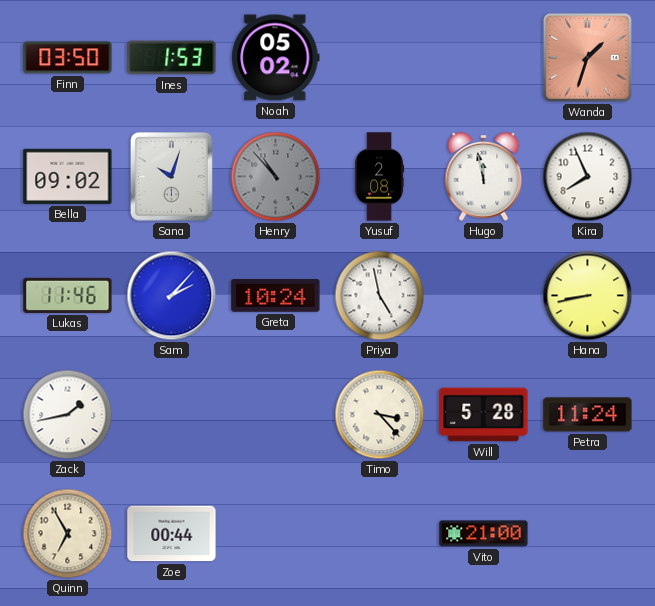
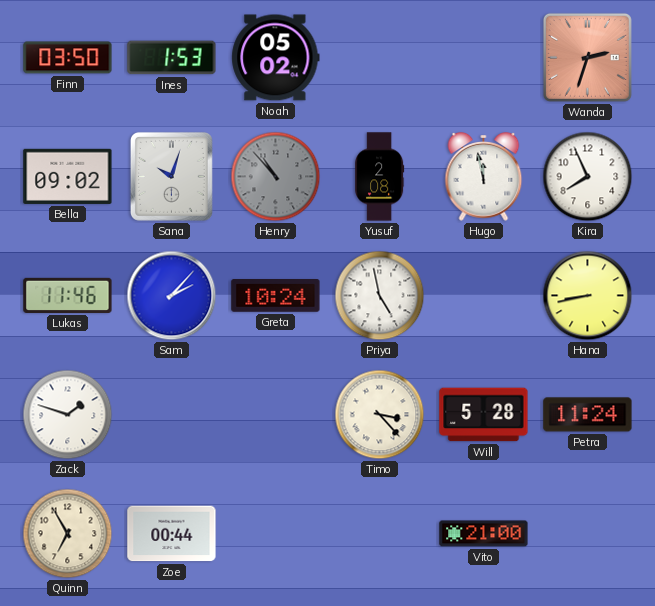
Wanda: 1:33 -> 2:33 (587, 57)
Zack: 1:43 -> 1:48 (68, 415)
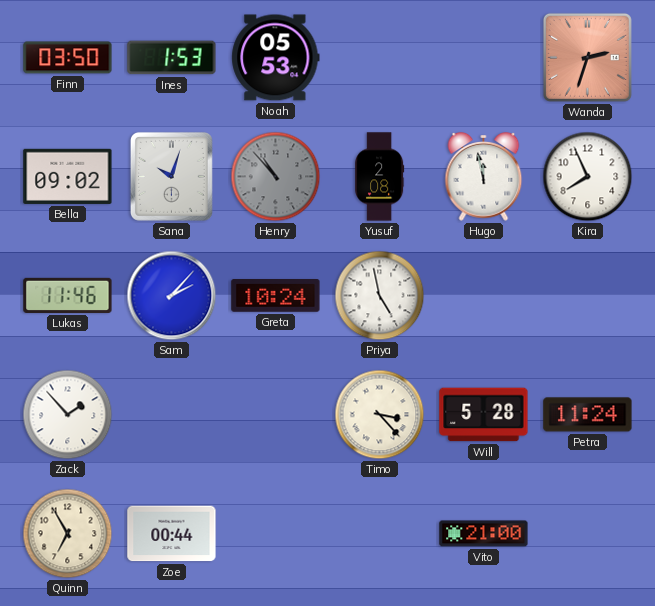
Noah: 05:02 -> 05:53 (276, 58)
Hana: 8:43 -> none (588, 296)
Zack: 1:48 -> 1:53 (68, 415)
